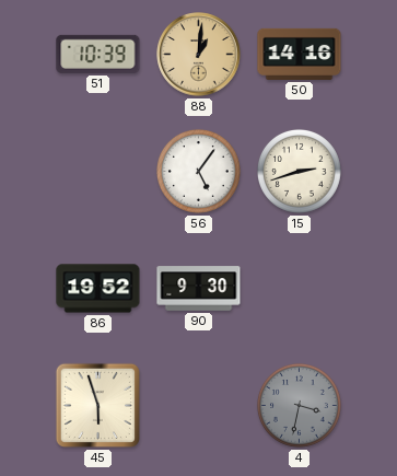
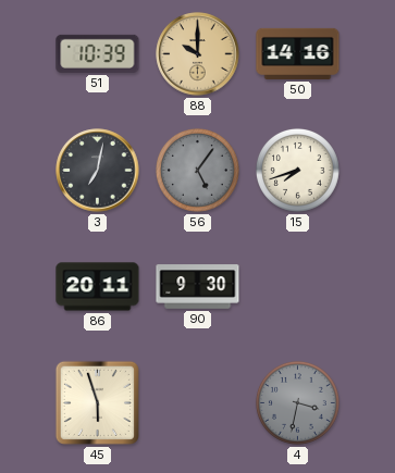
88: 1:01 -> 10:00 (198, 54)
3: none -> 7:02 (98, 171)
56 dial: white -> grey (197, 170)
15: 2:42 -> 7:42 (297, 170)
86: 19:52 -> 20:11 (98, 287)
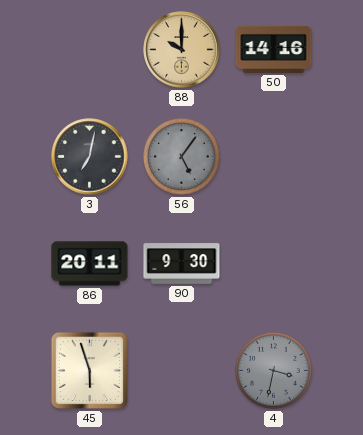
51: 10:39 -> none (98, 53)
15: 7:42 -> none (297, 170)
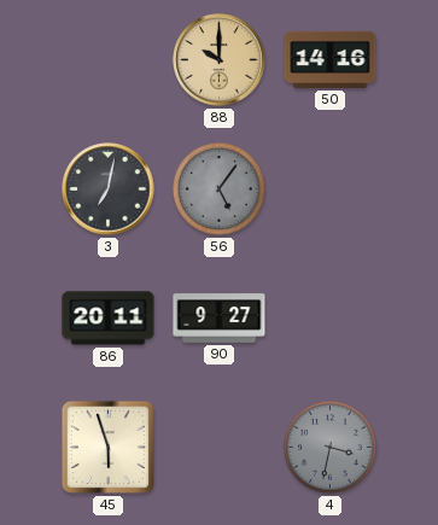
90: 9:30 -> 9:27 (220, 319)
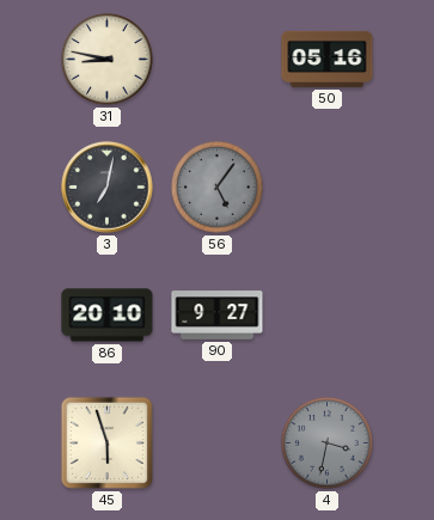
31: none -> 8:47 (106, 59)
88: 10:00 -> none (220, 60)
50: 14:16 -> 05:16 (328, 59)
86: 20:11 -> 20:10 (108, 316)
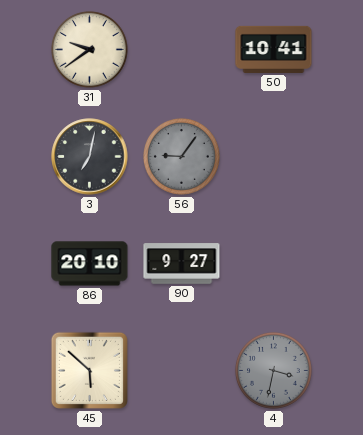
31: 8:47 -> 9:39 (89, 49)
50: 05:16 -> 10:41 (274, 49)
56: 5:06 -> 9:06 (181, 156)
45: 5:57 -> 5:52 (89, 370)
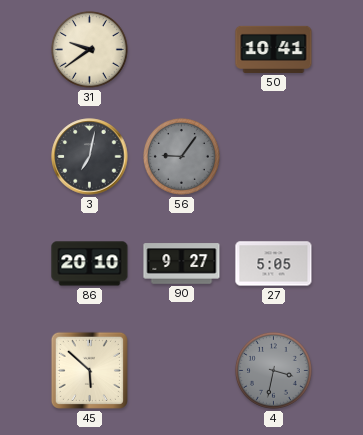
27: none -> 5:05 (274, 264)
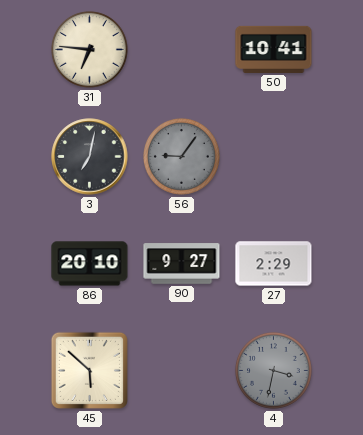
31: 9:39 -> 6:46 (89, 49)
27: 5:05 -> 2:29 (274, 264)
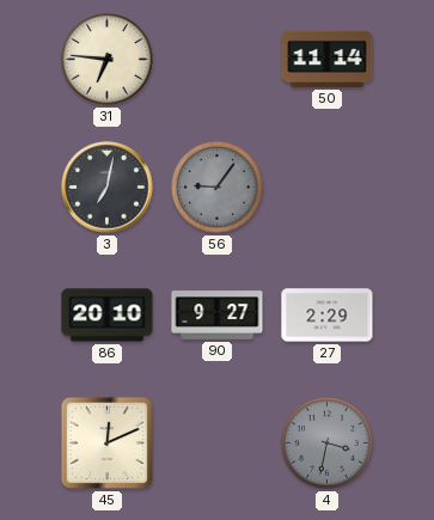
50: 10:41 -> 11:14 (328, 59)
45: 5:52 -> 12:11 (106, 442)
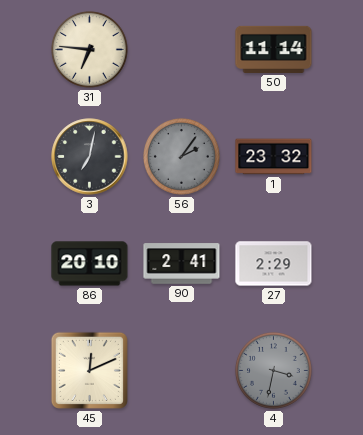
56: 9:06 -> 2:06 (181, 156)
1: none -> 23:32 (274, 157)
90: 9:27 -> 2:41 (182, 264)
